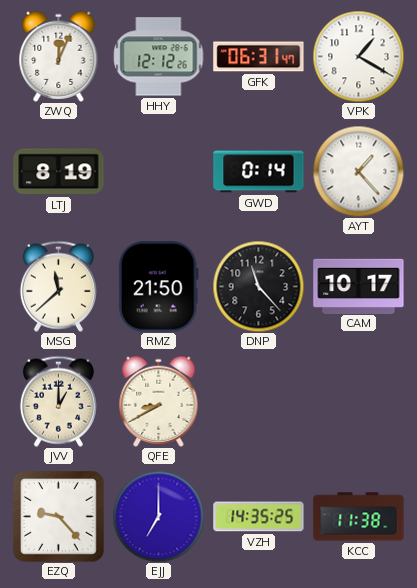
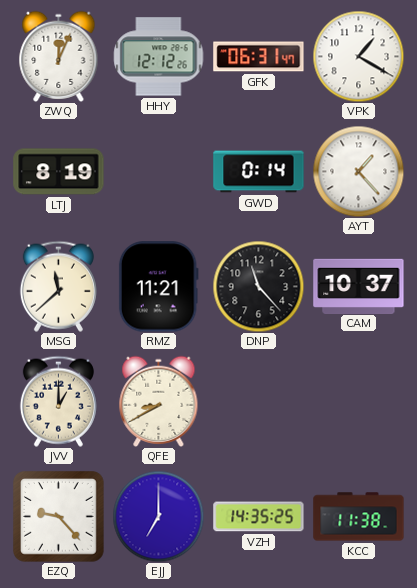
RMZ: 21:50 -> 11:21 (158, 287)
CAM: 10:17 -> 10:37 (359, 286)
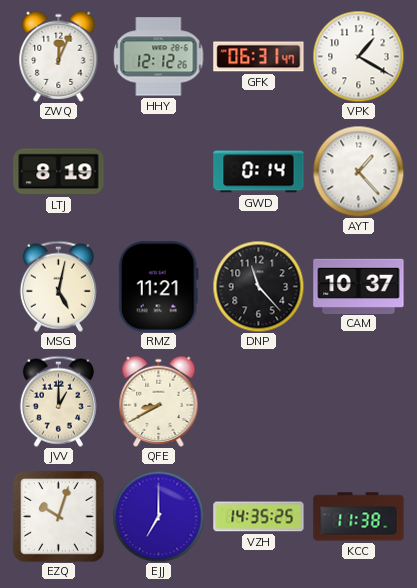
MSG: 11:38 -> 5:02 (58, 286)
EZQ: 9:23 -> 10:03 (59, 517)
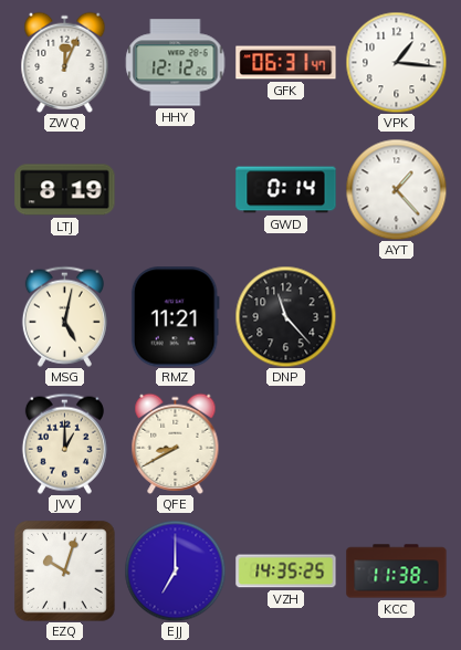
VPK: 1:20 -> 1:16 (396, 62)
CAM: 10:37 -> none (359, 286)
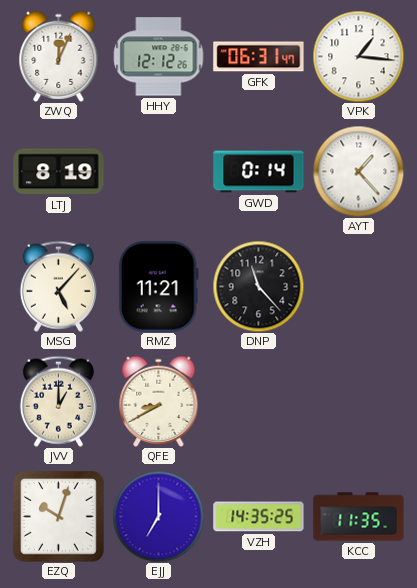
MSG: 5:02 -> 5:07 (58, 286)
KCC: 11:38 -> 11:35 (359, 517)
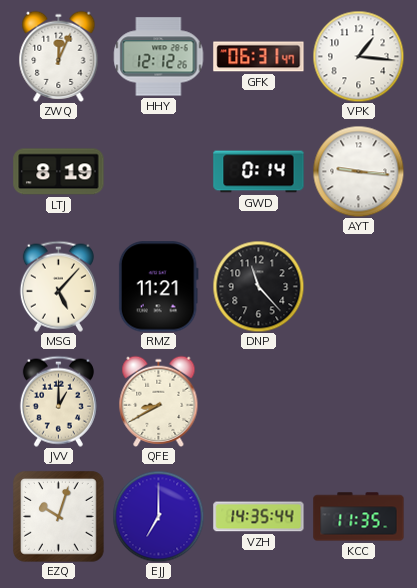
AYT: 1:23 -> 9:16 (358, 171)
VZH: 14:35:25 -> 14:35:44 (259, 517)
